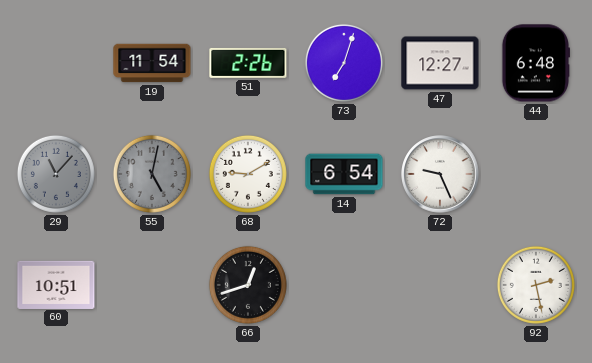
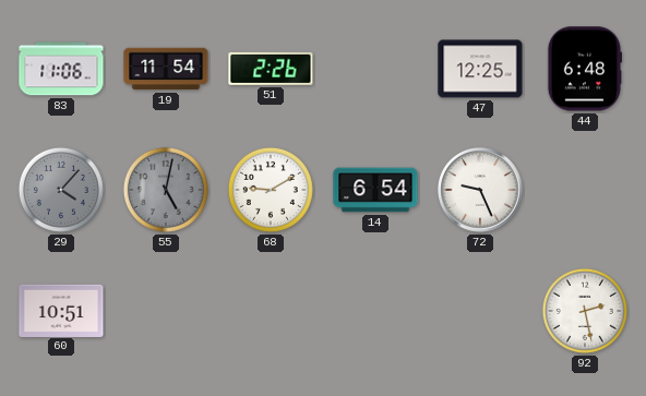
83: none -> 11:06 (61, 69)
73: 7:03 -> none (344, 63)
47: 12:27 -> 12:25 (480, 69)
29: 11:07 -> 4:07 (61, 190)
66: 12:42 -> none (248, 285)
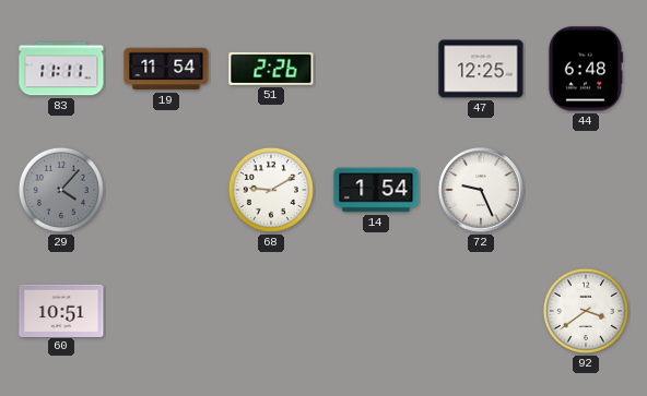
83: 11:06 -> 11:11 (61, 69)
55: 5:02 -> none (166, 190)
14: 6:54 -> 1:54 (376, 190)
92: 2:28 -> 3:39 (586, 311)
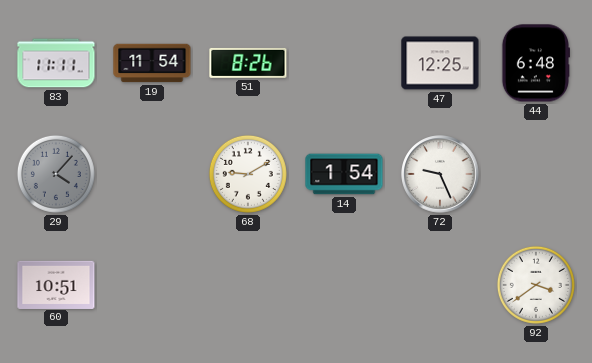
51: 2:26 -> 8:26 (248, 63)
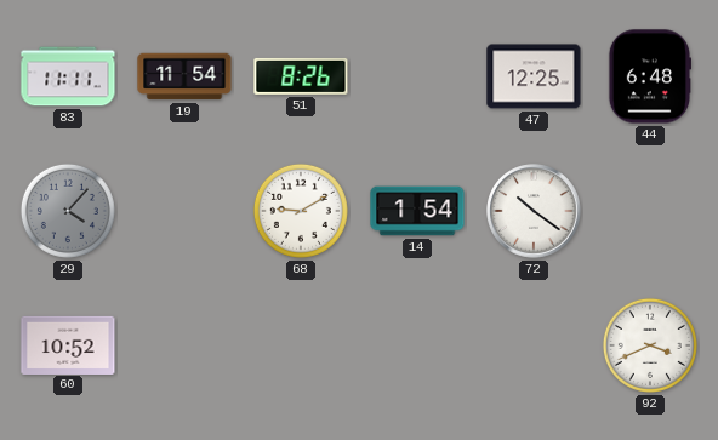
72: 9:26 -> 10:21 (534, 211)
60: 10:51 -> 10:52 (68, 344)
92: 3:39 -> 3:41 (650, 345)
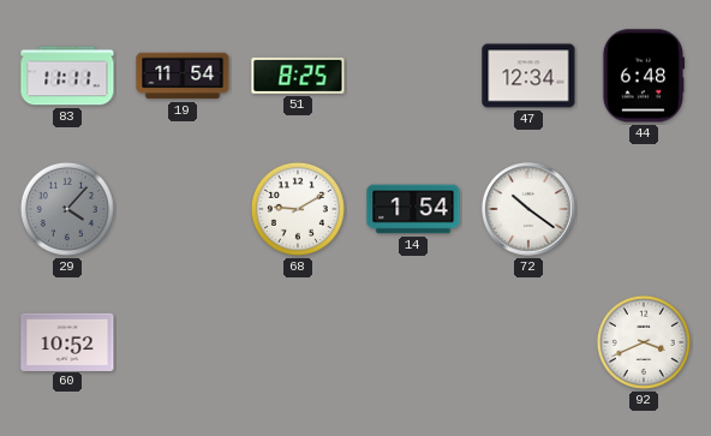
51: 8:26 -> 8:25 (298, 76)
47: 12:25 -> 12:34 (528, 76)
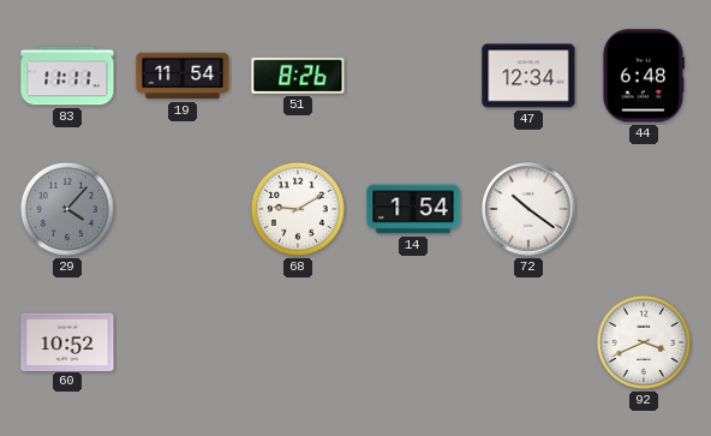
51: 8:25 -> 8:26 (298, 76)
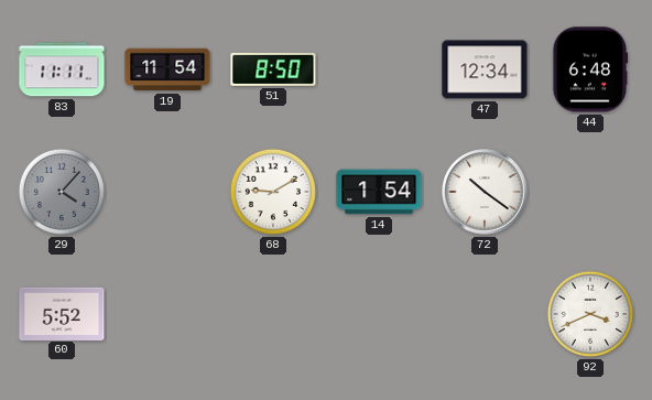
51: 8:26 -> 8:50 (273, 69)
60: 10:52 -> 5:52 (62, 313)
